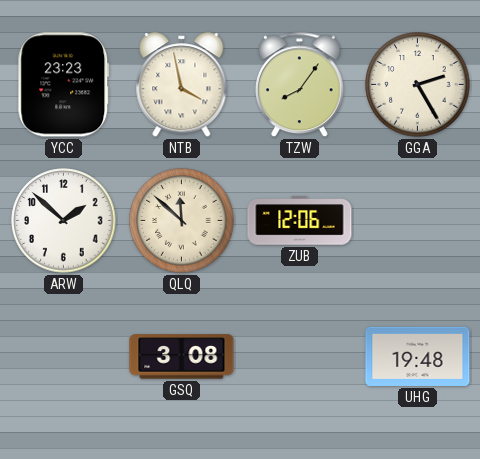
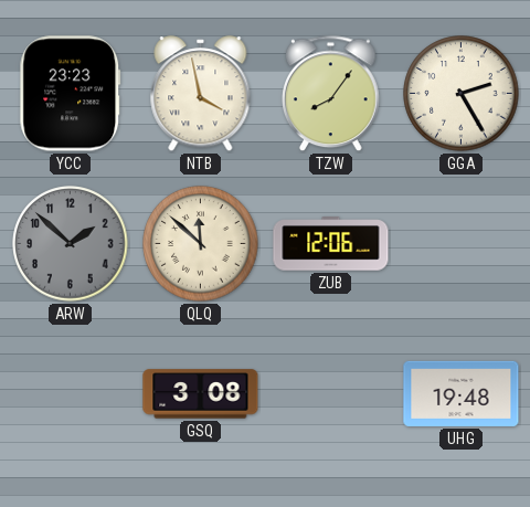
ARW dial: white -> grey (71, 244)
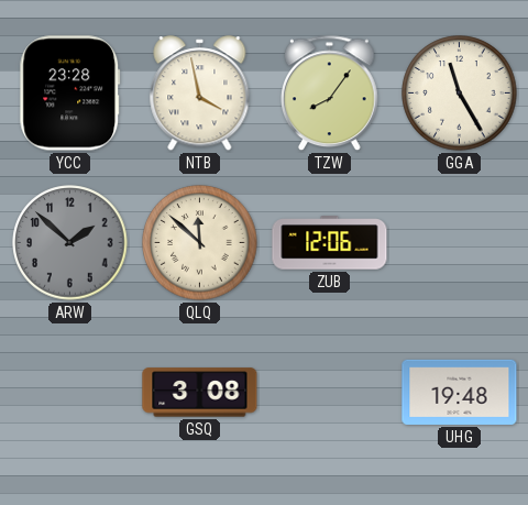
YCC: 23:23 -> 23:28 (70, 94)
GGA: 2:25 -> 11:25 (460, 94)
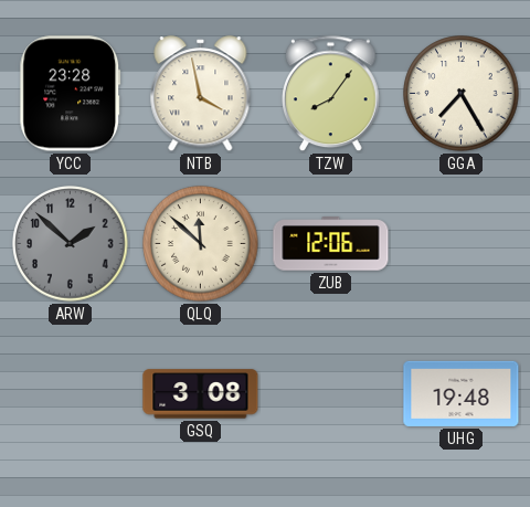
GGA: 11:25 -> 7:25 (462, 94)
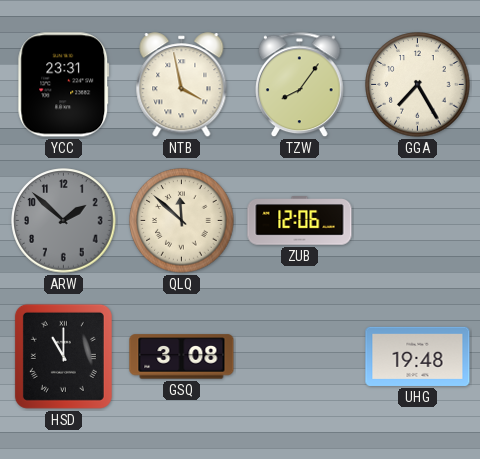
YCC: 23:28 -> 23:31 (64, 85)
HSD: none -> 11:00 (63, 356)
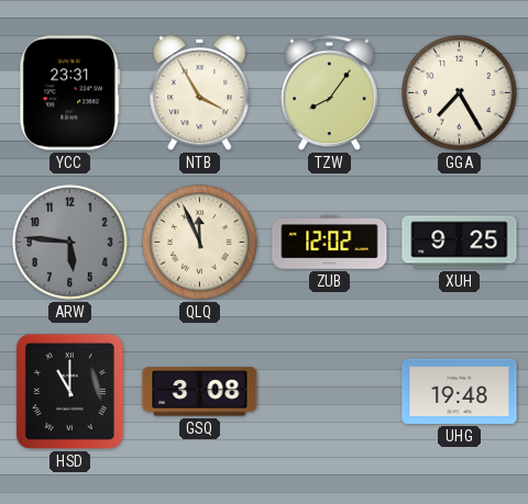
NTB: 3:58 -> 3:55 (200, 93)
ARW: 1:52 -> 5:46 (70, 243)
QLQ: 11:52 -> 11:56 (200, 243)
ZUB: 12:06 -> 12:02 (330, 243)
XUH: none -> 9:25 (460, 243)
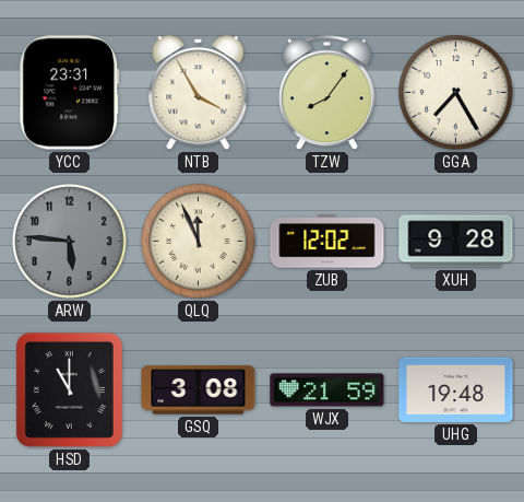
XUH: 9:25 -> 9:28 (456, 242)
WJX: none -> 21:59 (327, 390)
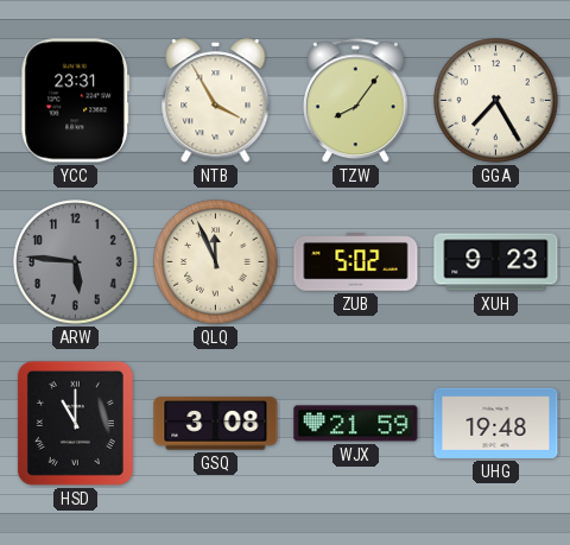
ZUB: 12:02 -> 5:02 (356, 262)
XUH: 9:28 -> 9:23 (496, 262)
